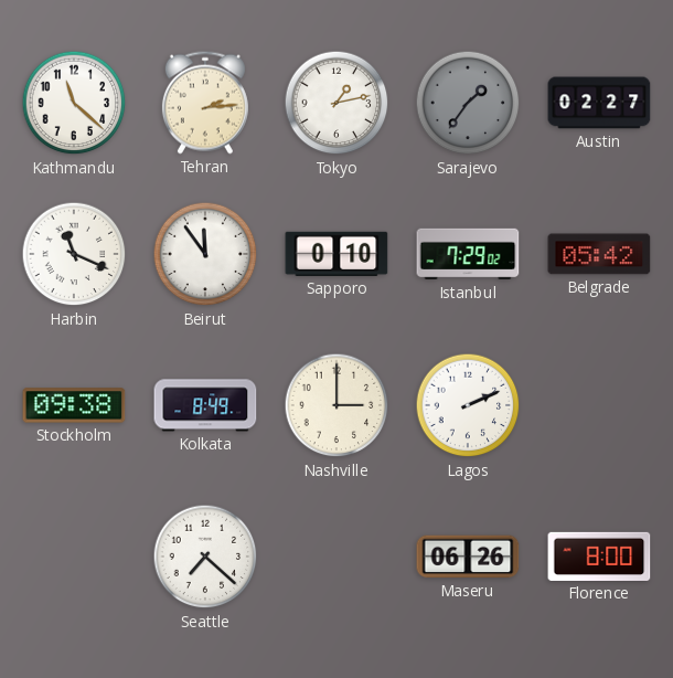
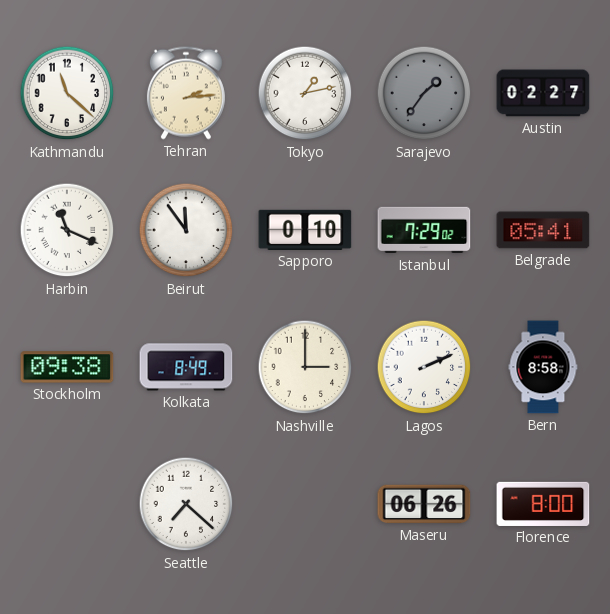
Belgrade: 05:42 -> 05:41 (543, 230)
Bern: none -> 8:58 (543, 367)
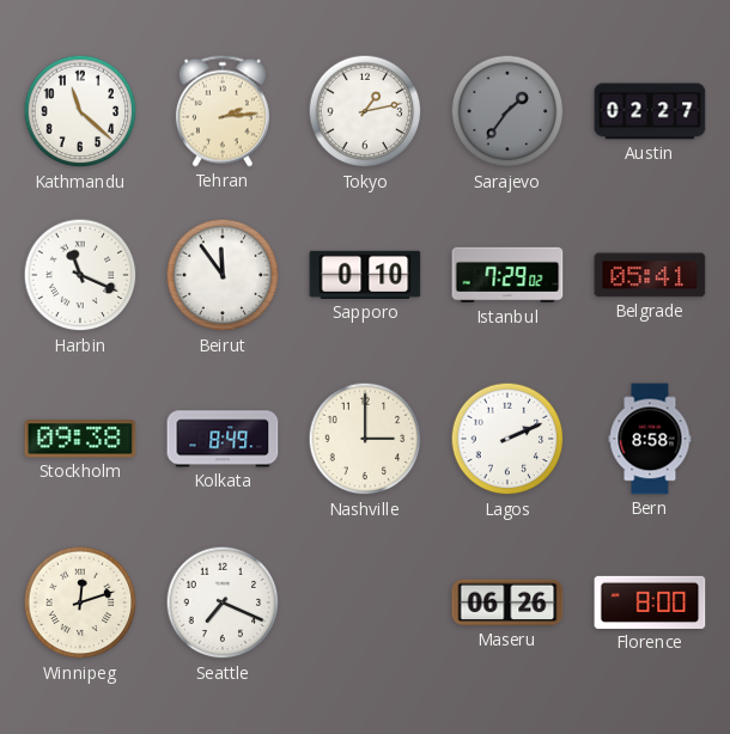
Winnipeg: none -> 12:12 (80, 603)
Seattle: 7:22 -> 7:19 (223, 603)
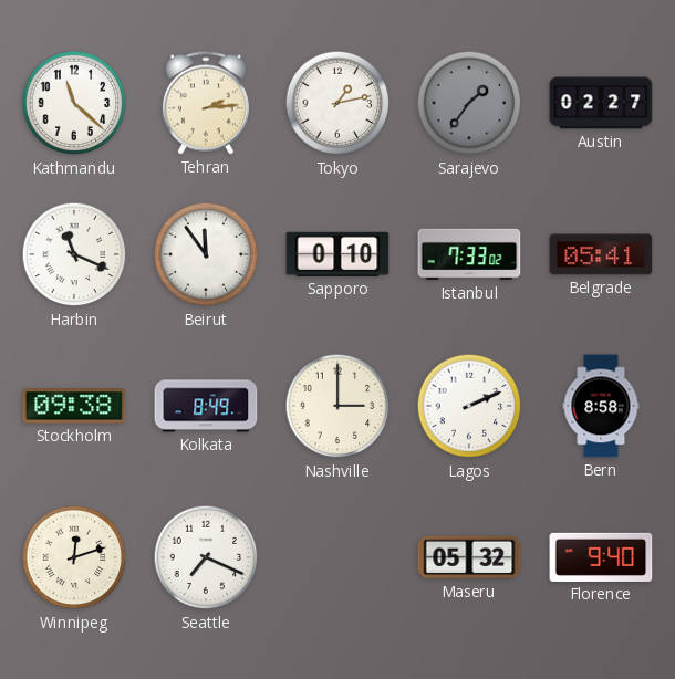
Istanbul: 7:29 -> 7:33 (469, 254)
Maseru: 06:26 -> 05:32 (469, 557)
Florence: 8:00 -> 9:40 (601, 557)
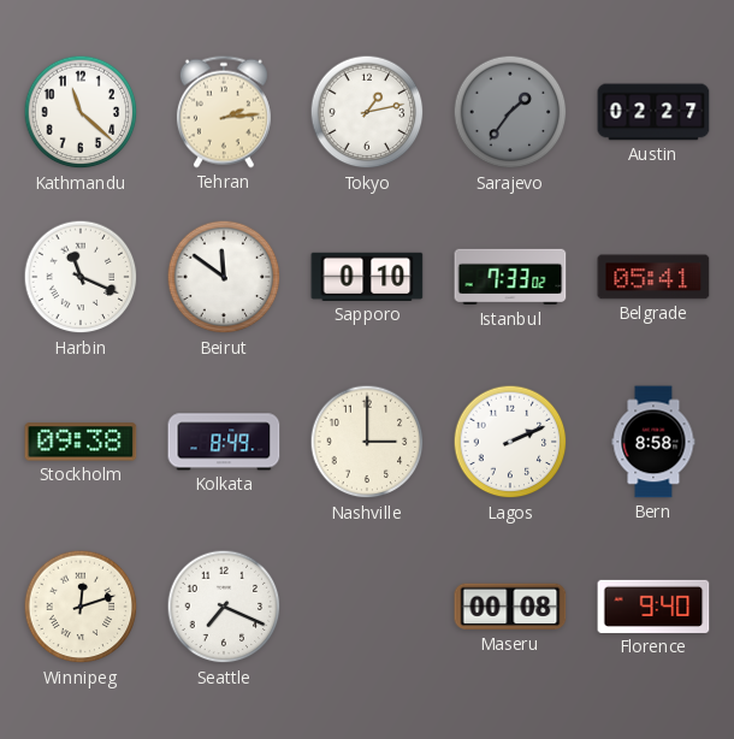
Beirut: 11:54 -> 11:51 (224, 277)
Maseru: 05:32 -> 00:08 (510, 607)
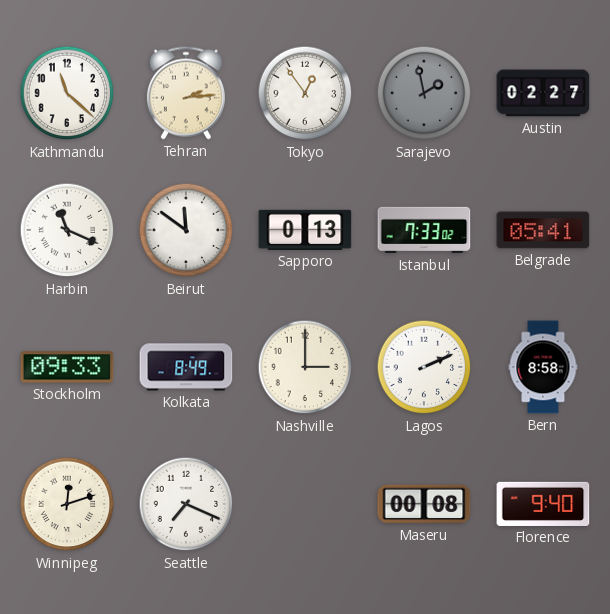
Tokyo: 1:13 -> 12:54 (305, 93)
Sarajevo: 1:36 -> 1:58 (424, 93)
Sapporo: 0:10 -> 0:13 (305, 230)
Stockholm: 09:38 -> 09:33 (67, 367)
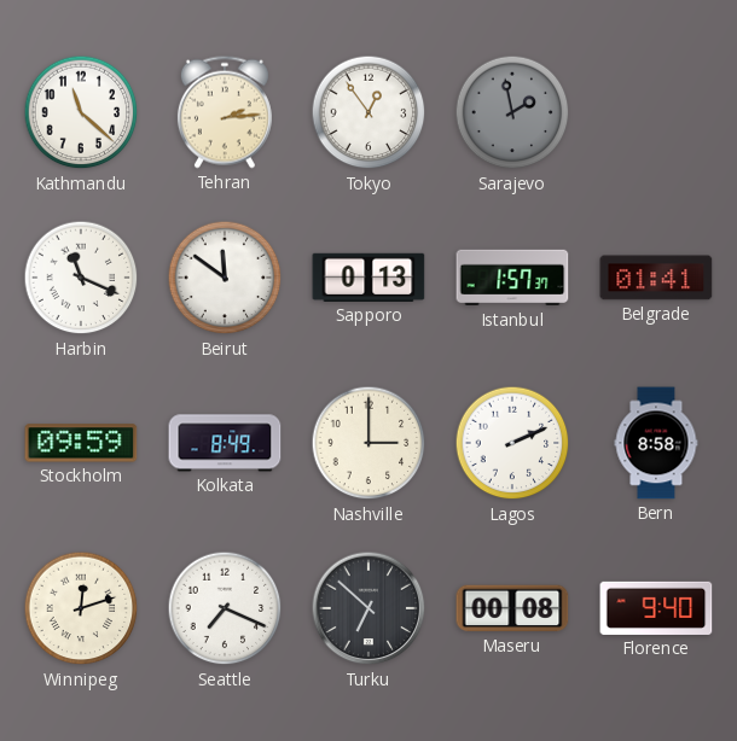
Austin: 02:27 -> none (543, 93)
Istanbul: 7:33 -> 1:57 (512, 278)
Belgrade: 05:41 -> 01:41 (656, 278)
Stockholm: 09:33 -> 09:59 (81, 443)
Turku: none -> 6:52 (368, 608)
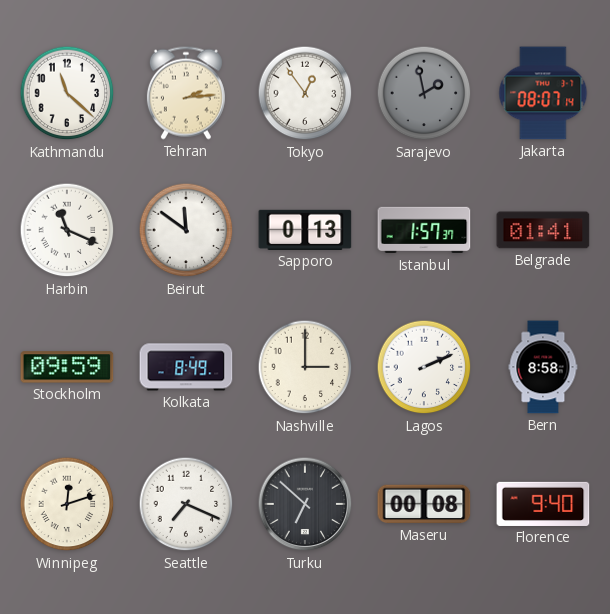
Jakarta: none -> 08:07 (543, 93)
